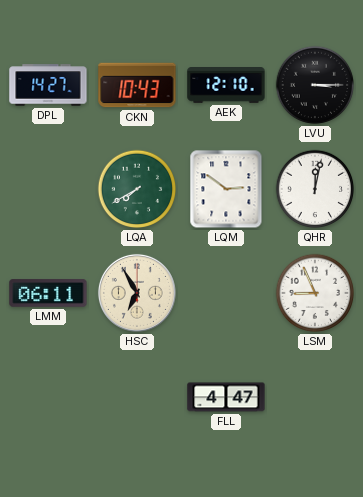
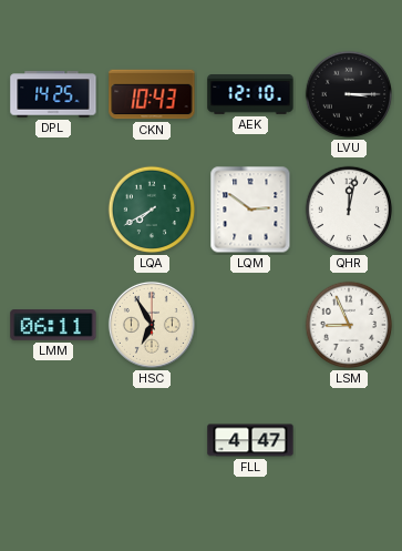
DPL: 14:27 -> 14:25 (53, 94)
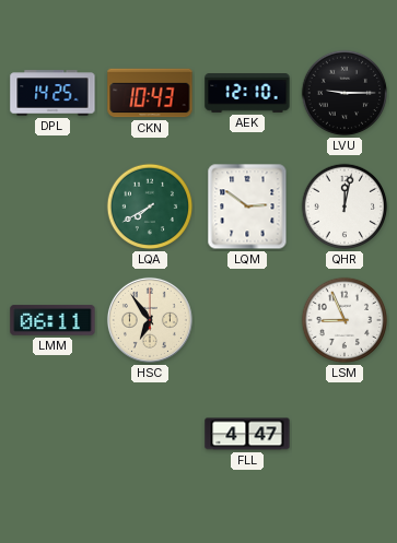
LVU: 3:15 -> 9:15 (345, 93)
HSC: 6:55 -> 6:54 (150, 320)
